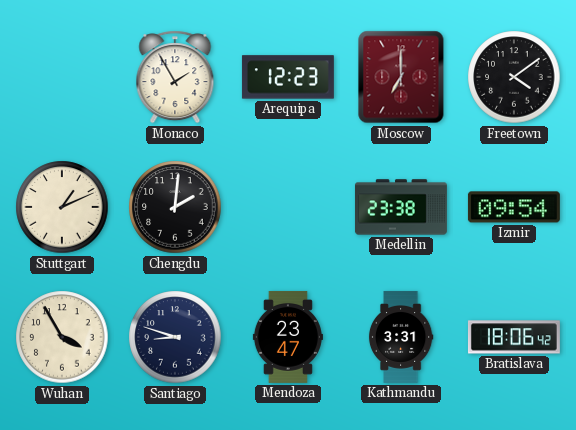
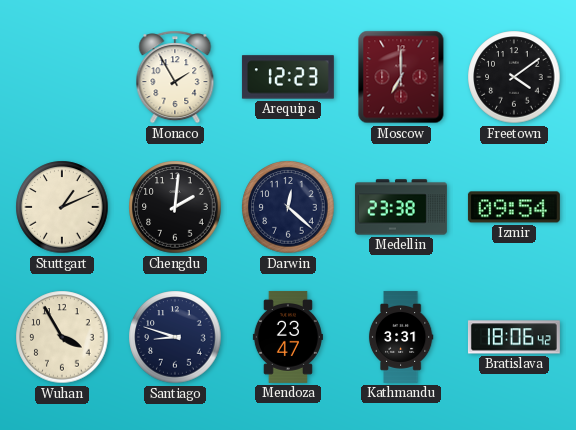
Darwin: none -> 12:22 (288, 207)
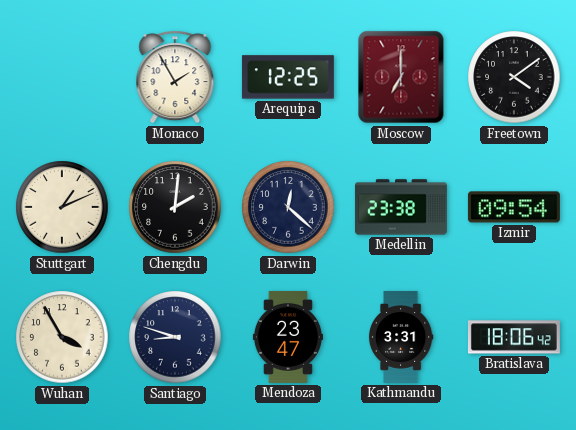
Arequipa: 12:23 -> 12:25 (288, 77)
